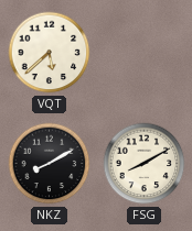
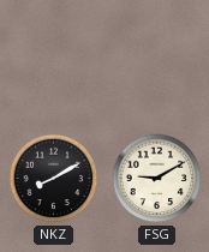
VQT: 5:38 -> none (50, 53)
FSG: 8:10 -> 9:10 (157, 179)
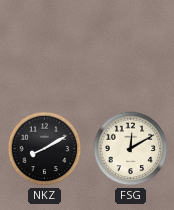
FSG: 9:10 -> 12:10 (131, 149)
